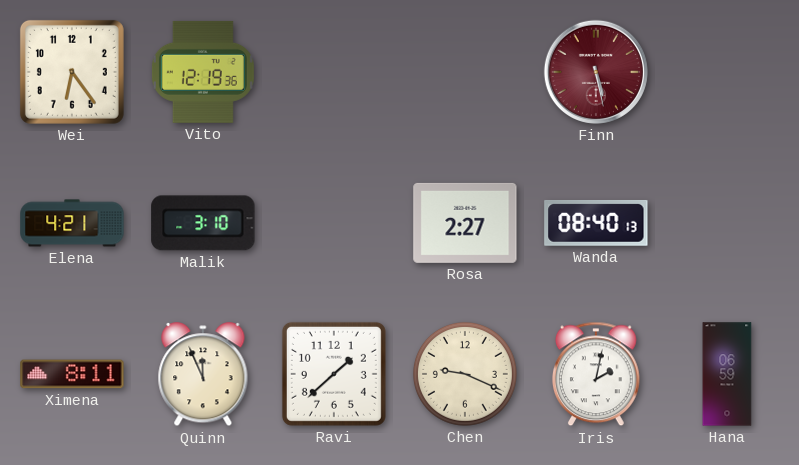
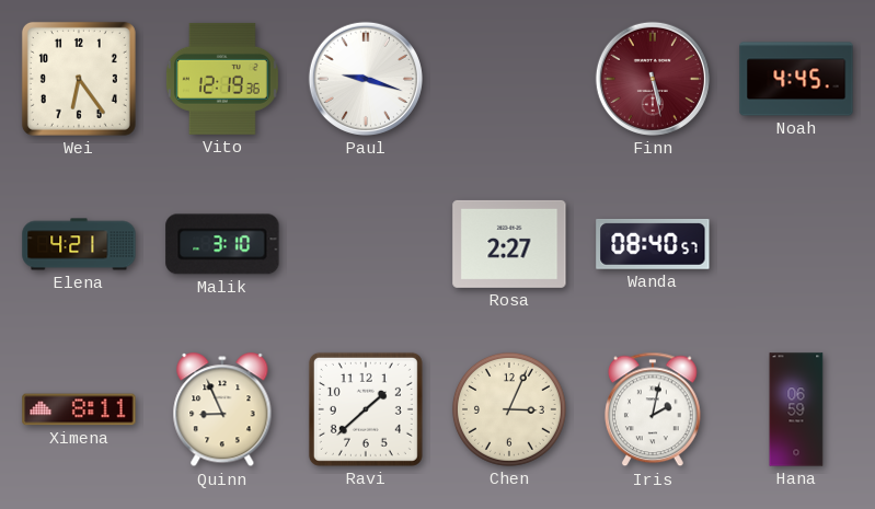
Paul: none -> 9:18 (366, 79)
Noah: none -> 4:45 (796, 79)
Wanda: 08:40:13 -> 08:40:57 (653, 244)
Quinn: 11:56 -> 8:56 (222, 410)
Chen: 9:19 -> 3:04 (509, 409)
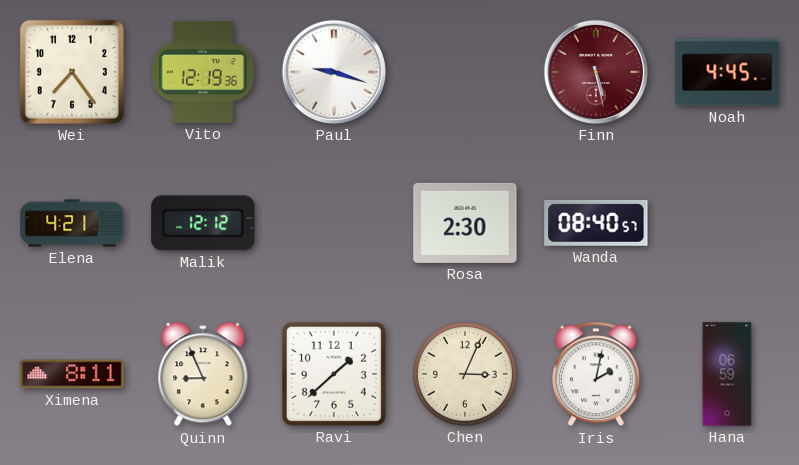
Wei: 6:24 -> 7:24 (72, 72)
Malik: 3:10 -> 12:12 (203, 223)
Rosa: 2:27 -> 2:30 (465, 223)
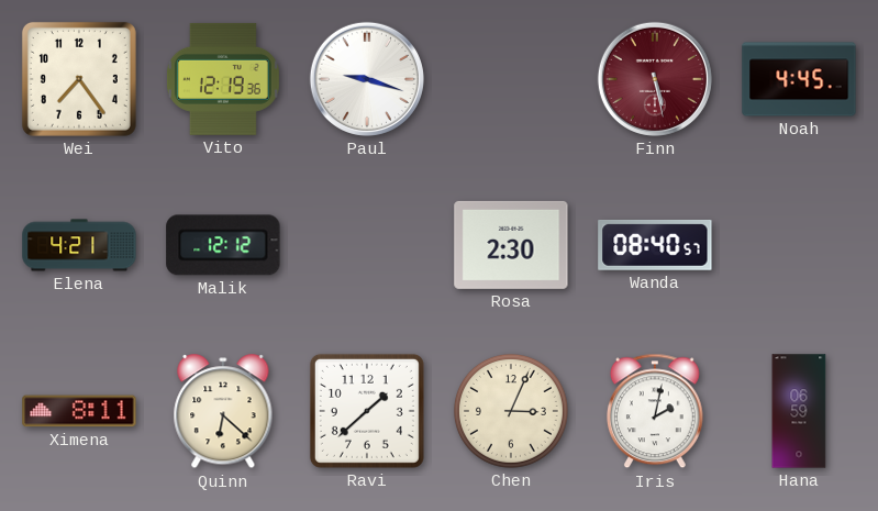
Quinn: 8:56 -> 6:22 (223, 412)
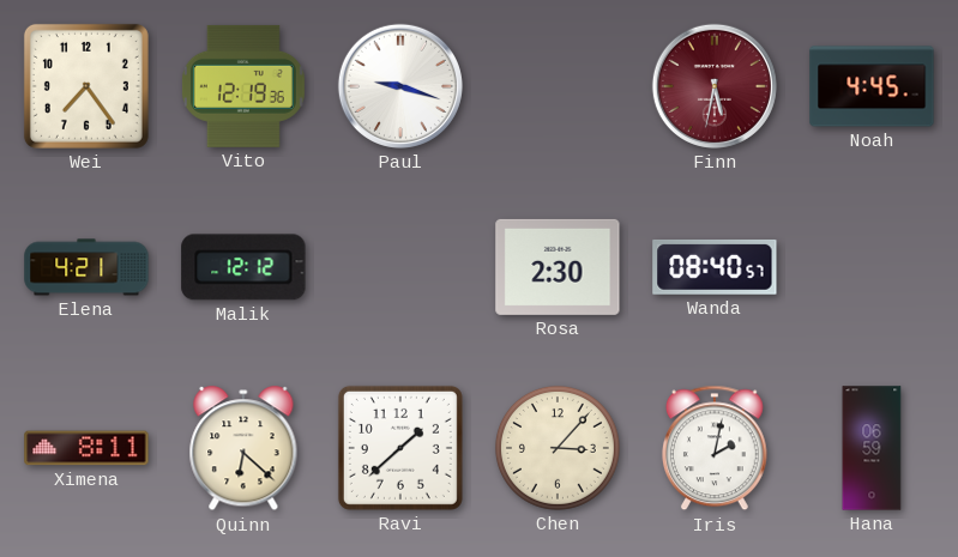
Finn: 5:28 -> 5:32 (715, 86)
Chen: 3:04 -> 3:07 (558, 448)
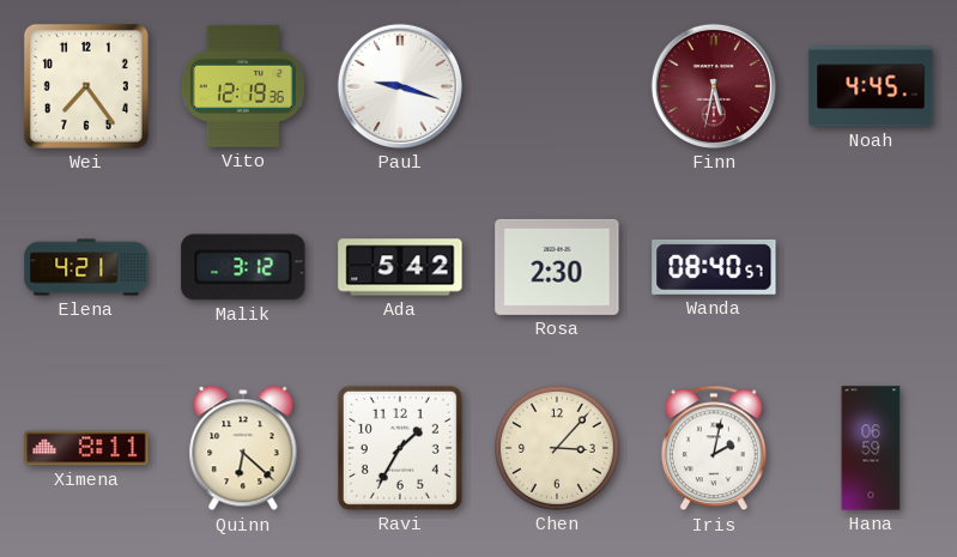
Malik: 12:12 -> 3:12 (243, 267)
Ada: none -> 5:42 (400, 267)
Ravi: 1:38 -> 1:35 (400, 448)
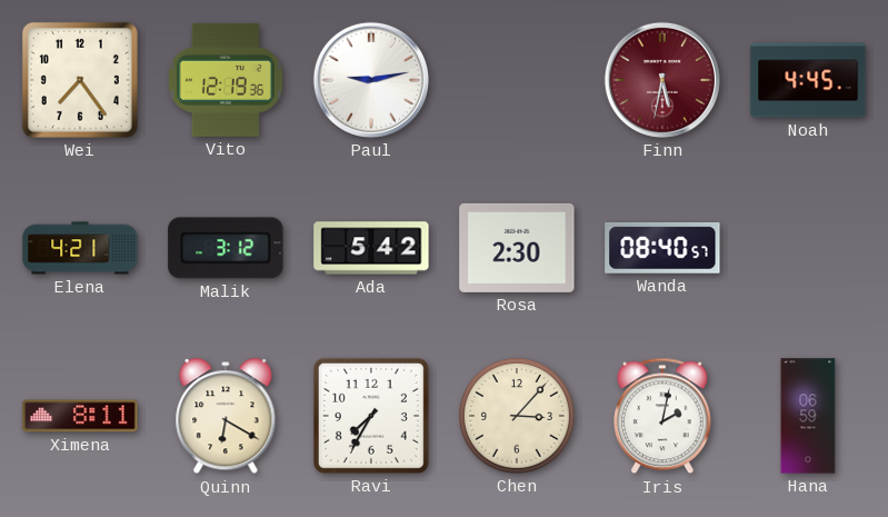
Paul: 9:18 -> 9:13 (371, 80)
Quinn: 6:22 -> 6:20 (226, 417)
Ravi: 1:35 -> 7:35 (371, 416)
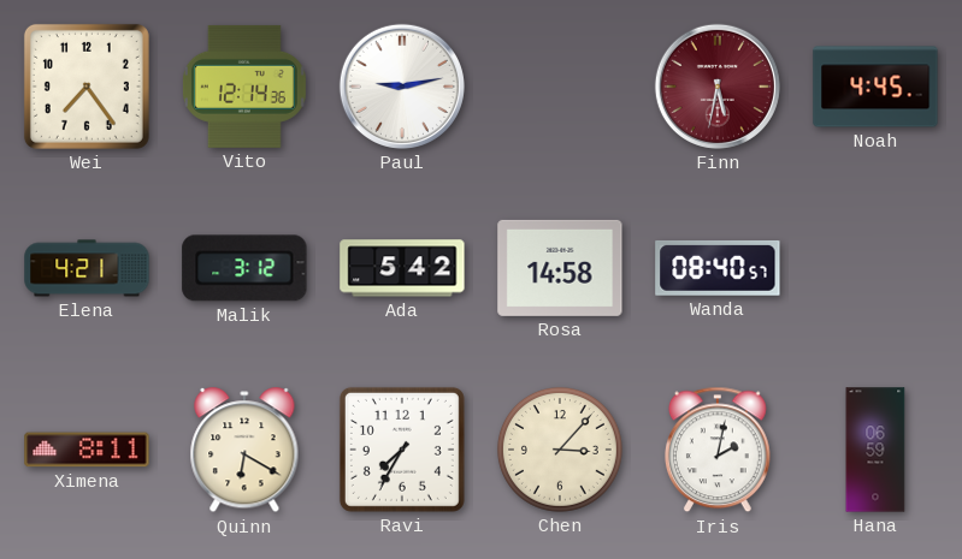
Vito: 12:19 -> 12:14 (244, 87)
Rosa: 2:30 -> 14:58 (560, 268)
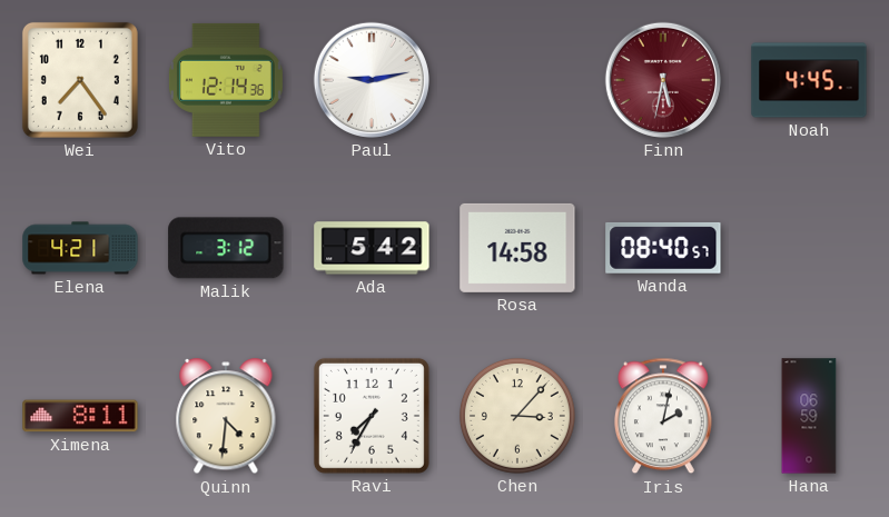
Quinn: 6:20 -> 4:31 (226, 417)
